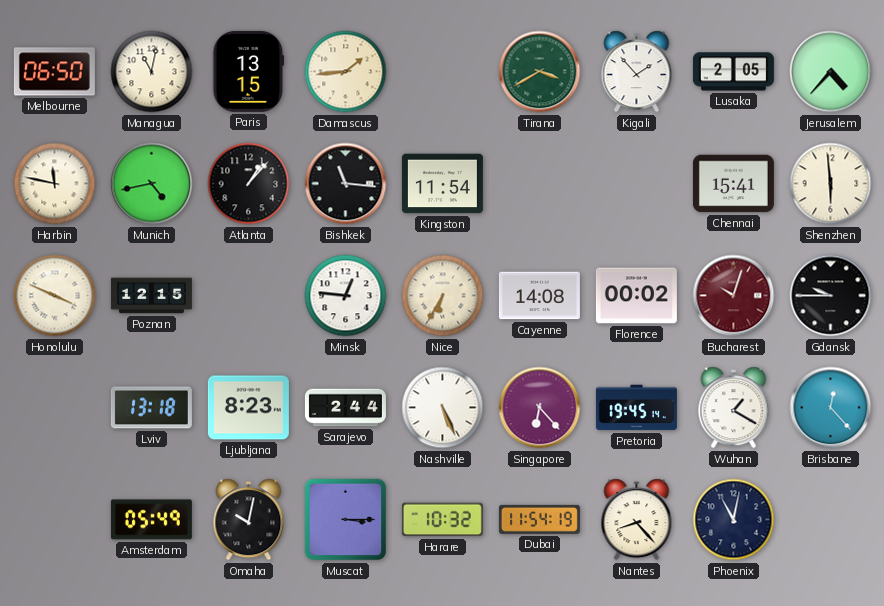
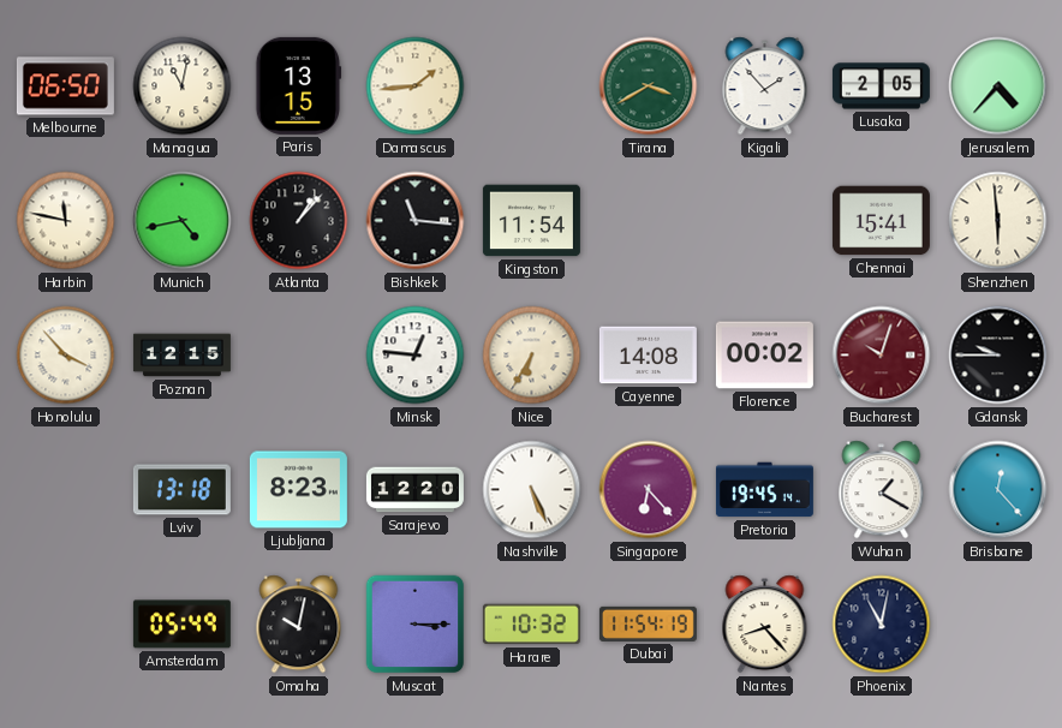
Honolulu: 3:49 -> 3:53 (66, 356)
Sarajevo: 2:44 -> 12:20 (414, 490)
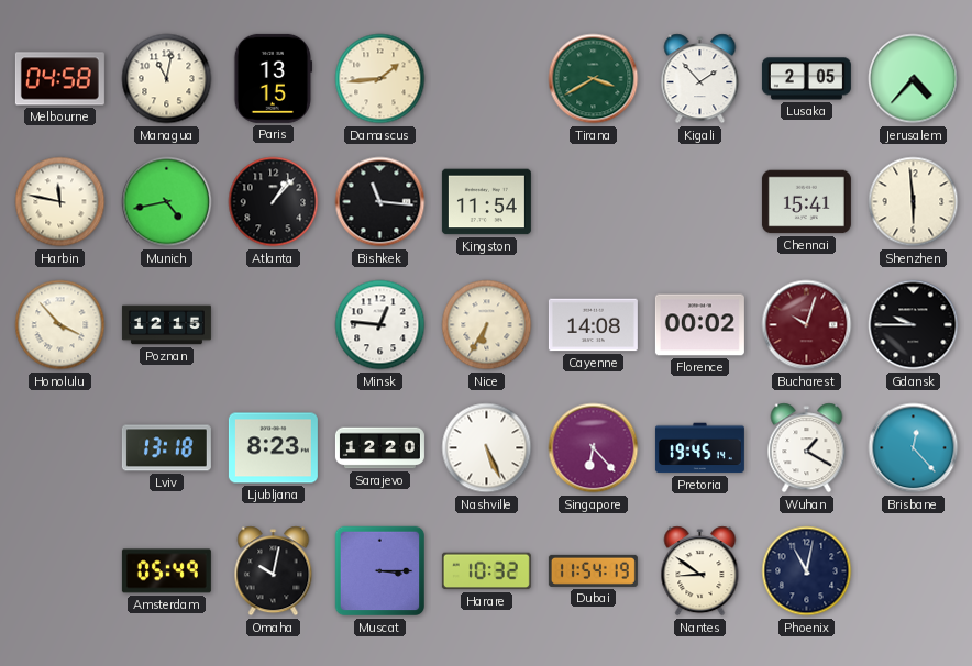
Melbourne: 06:50 -> 04:58 (59, 79)
Nantes: 8:23 -> 8:51 (700, 571)
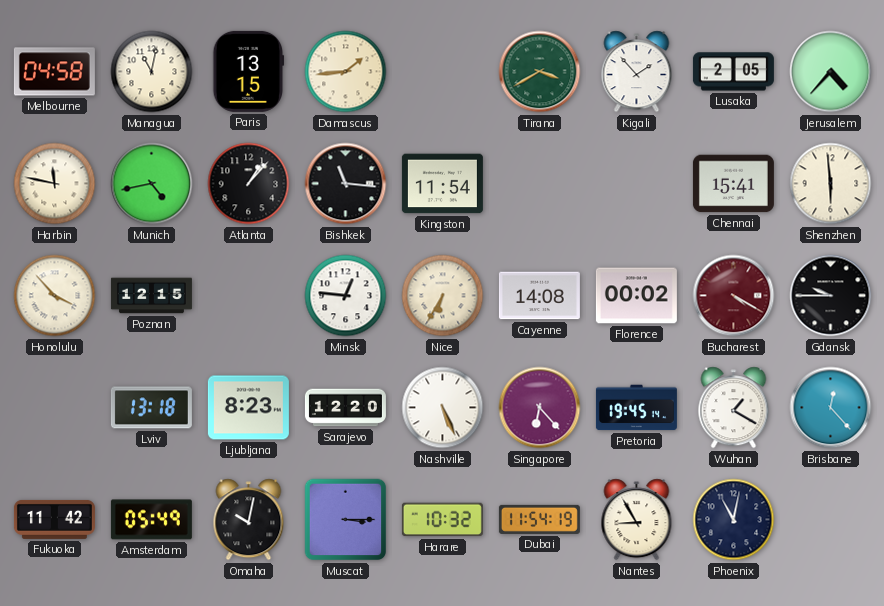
Bucharest: 10:03 -> 4:20 (734, 296)
Fukuoka: none -> 11:42 (54, 519)
Nantes: 8:51 -> 8:55 (637, 520)
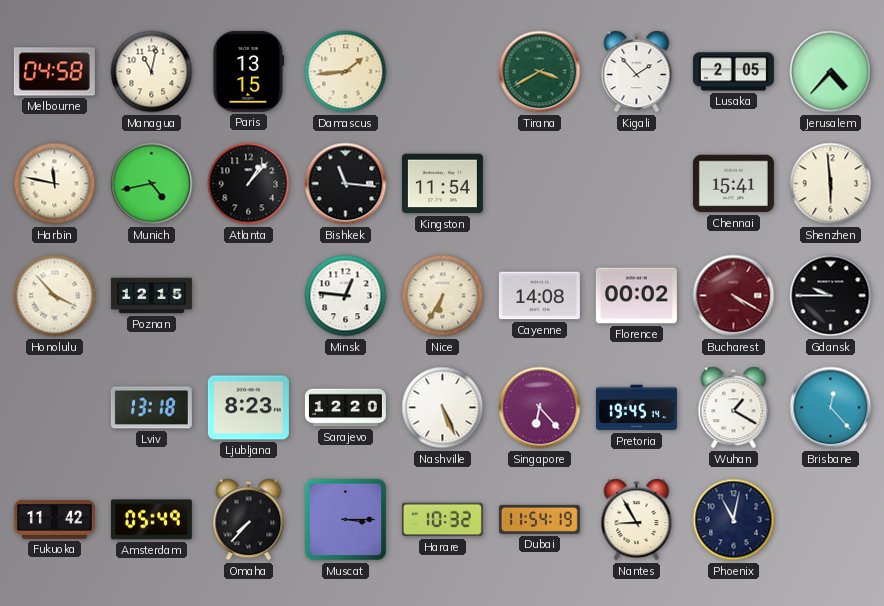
Omaha: 10:02 -> 7:37 (249, 520)
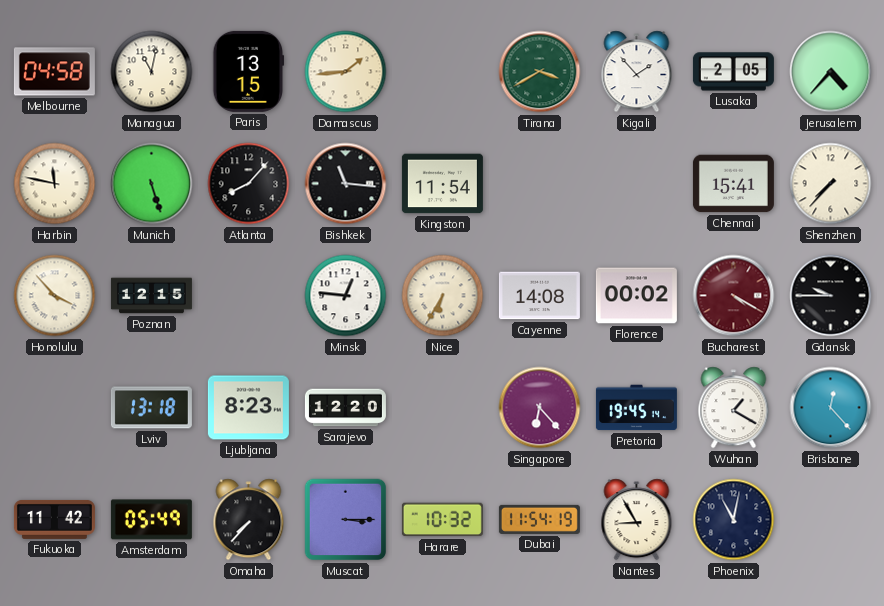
Munich: 4:43 -> 5:27 (152, 184)
Atlanta: 1:07 -> 8:07 (249, 184)
Shenzhen: 5:59 -> 7:37 (831, 184)
Nashville: 5:26 -> none (443, 408)
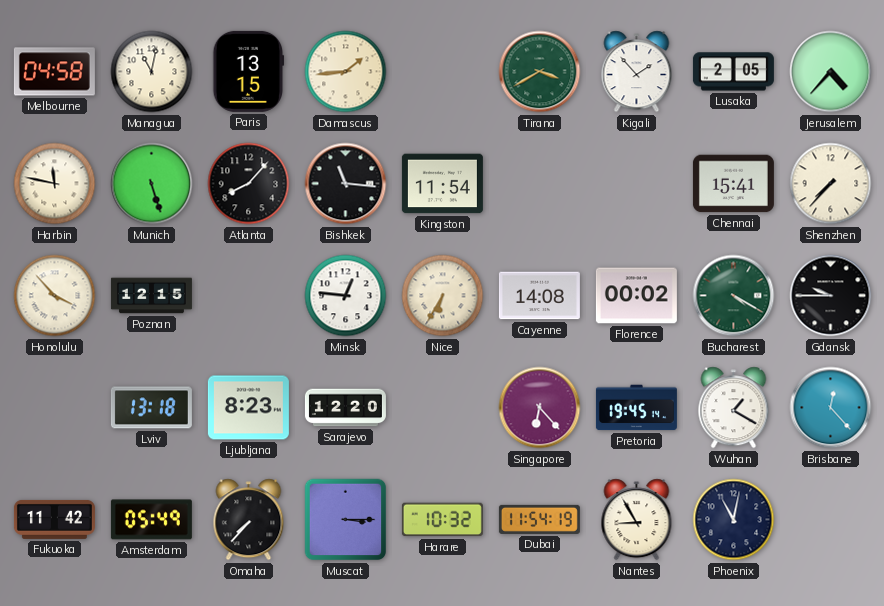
Bucharest dial: burgundy -> green (734, 296)
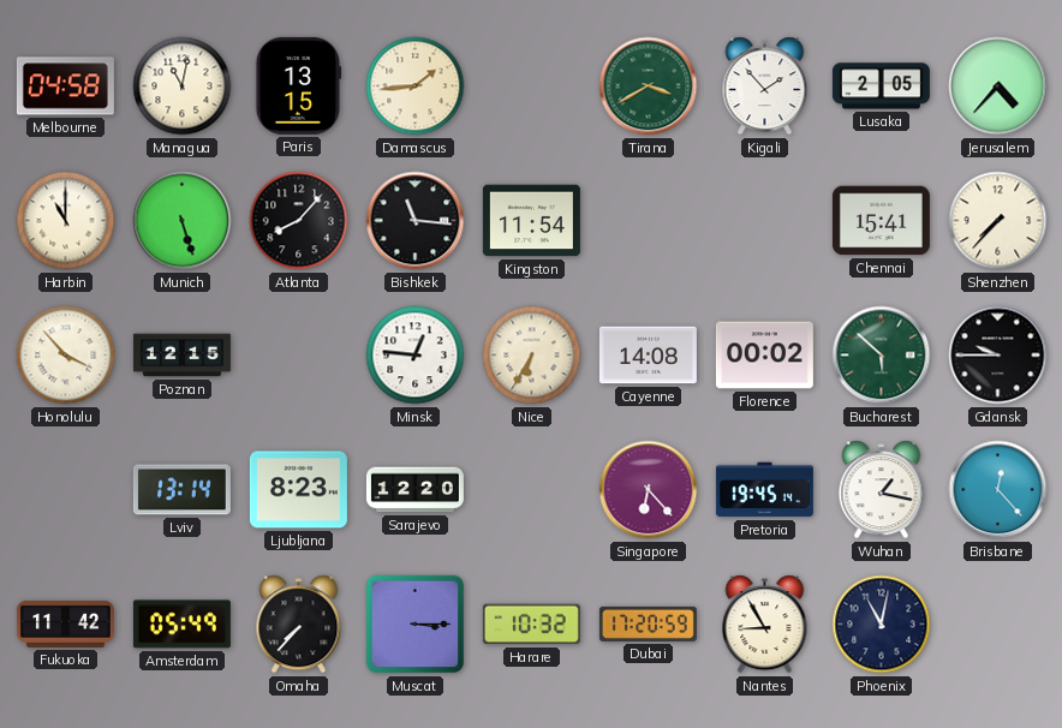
Harbin: 11:47 -> 11:00 (66, 221)
Bucharest: 4:20 -> 5:52 (882, 356)
Lviv: 13:18 -> 13:14 (181, 490)
Wuhan: 1:20 -> 1:17 (882, 490)
Dubai: 11:54 -> 17:20 (648, 623)
